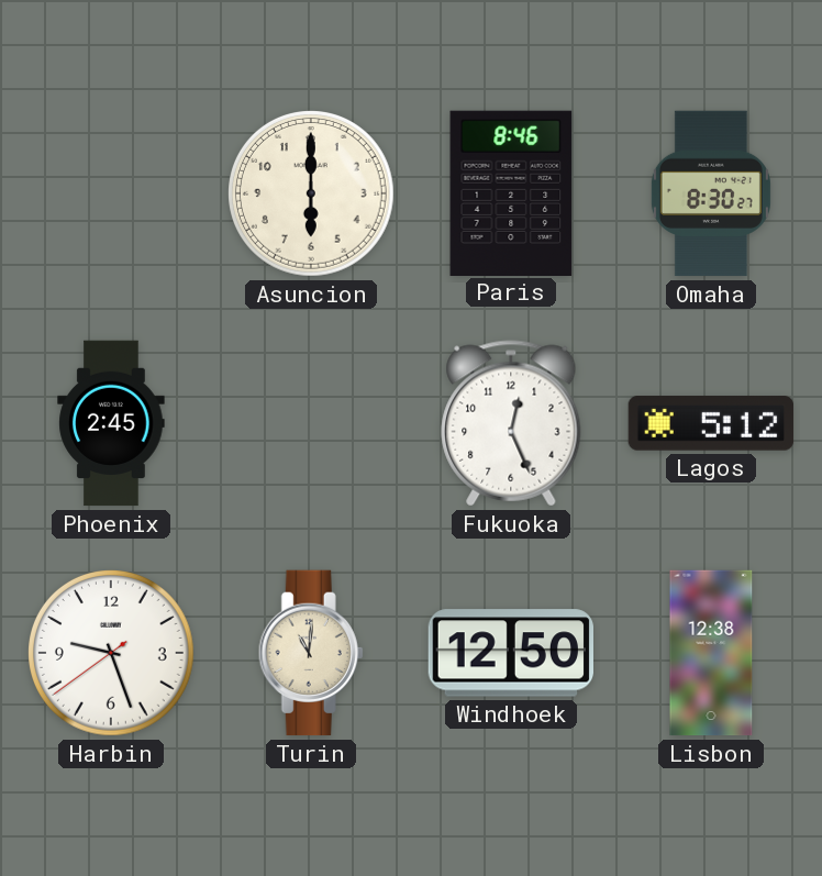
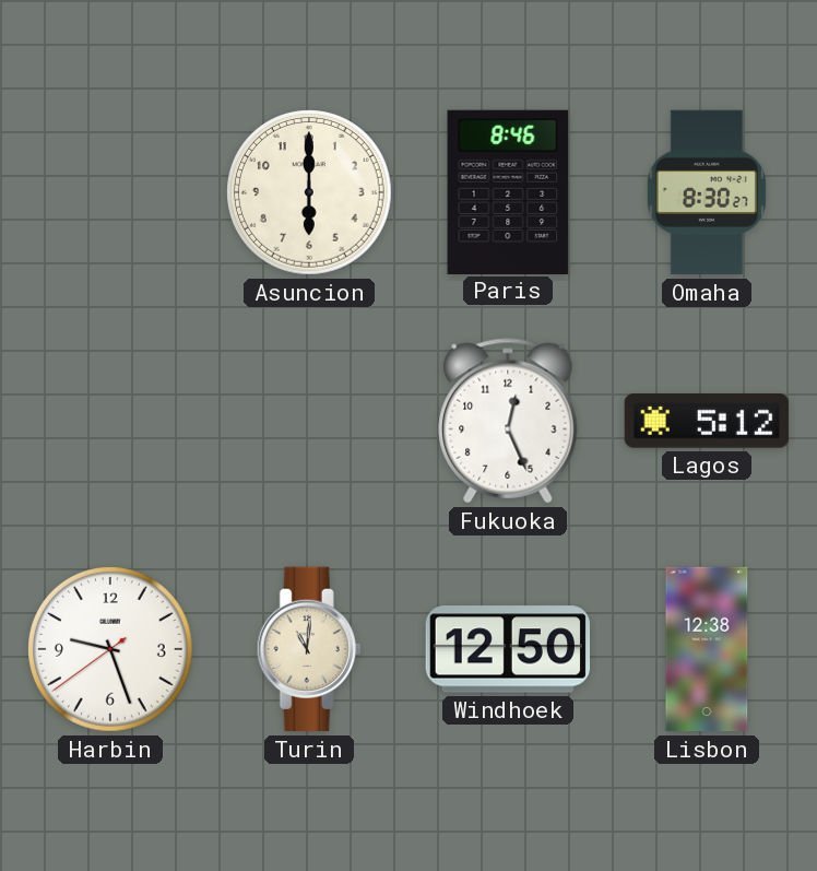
Phoenix: 2:45 -> none (111, 423)
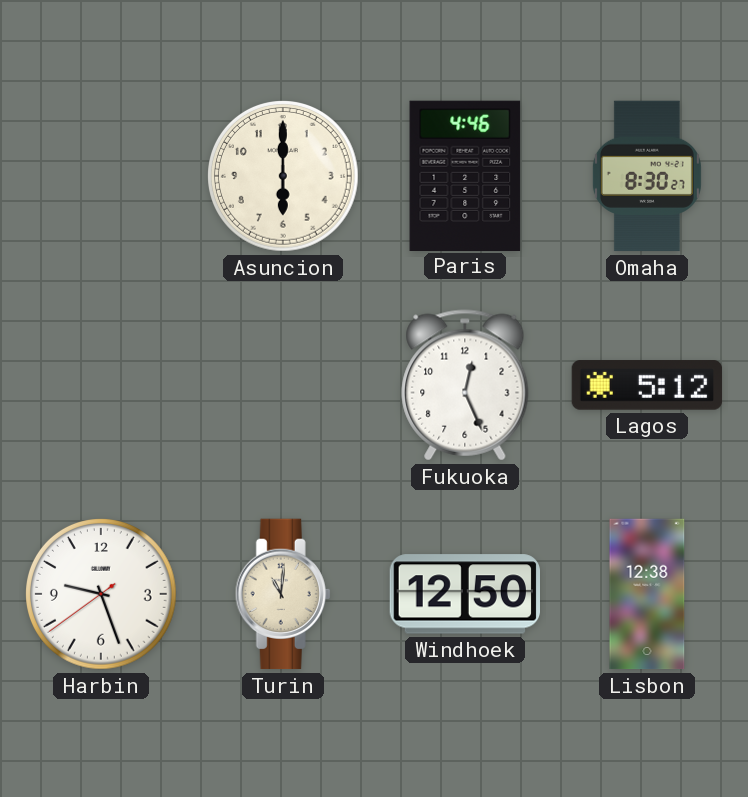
Paris: 8:46 -> 4:46 (465, 175)
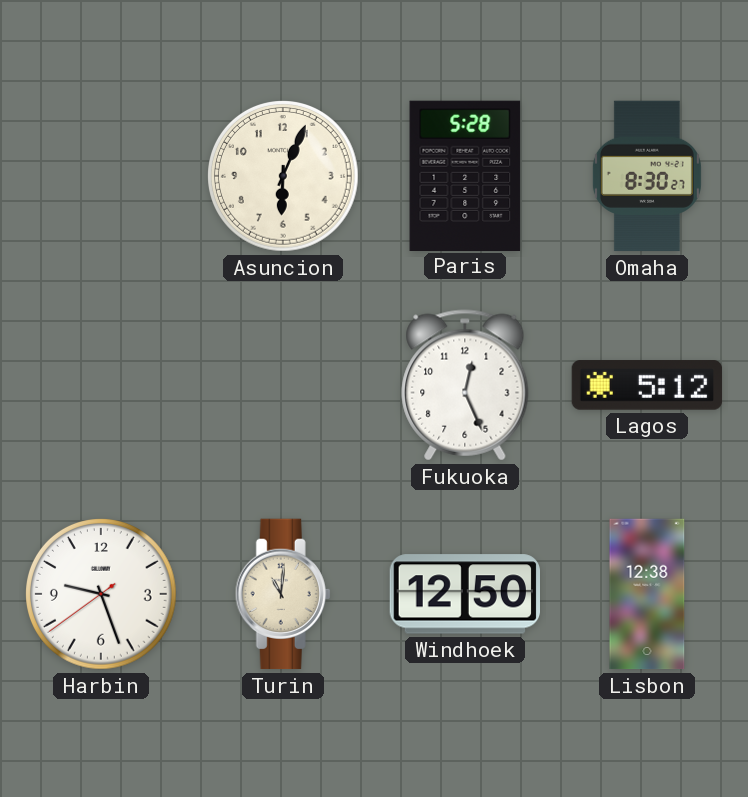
Asuncion: 6:00 -> 6:04 (284, 177)
Paris: 4:46 -> 5:28 (465, 175)
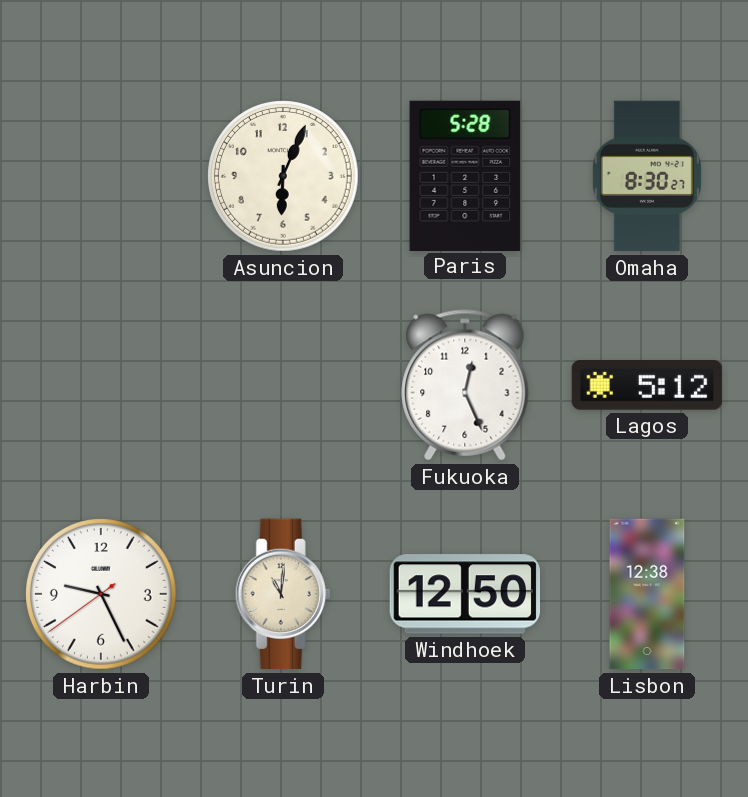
Harbin: 9:26 -> 9:25 (102, 595)
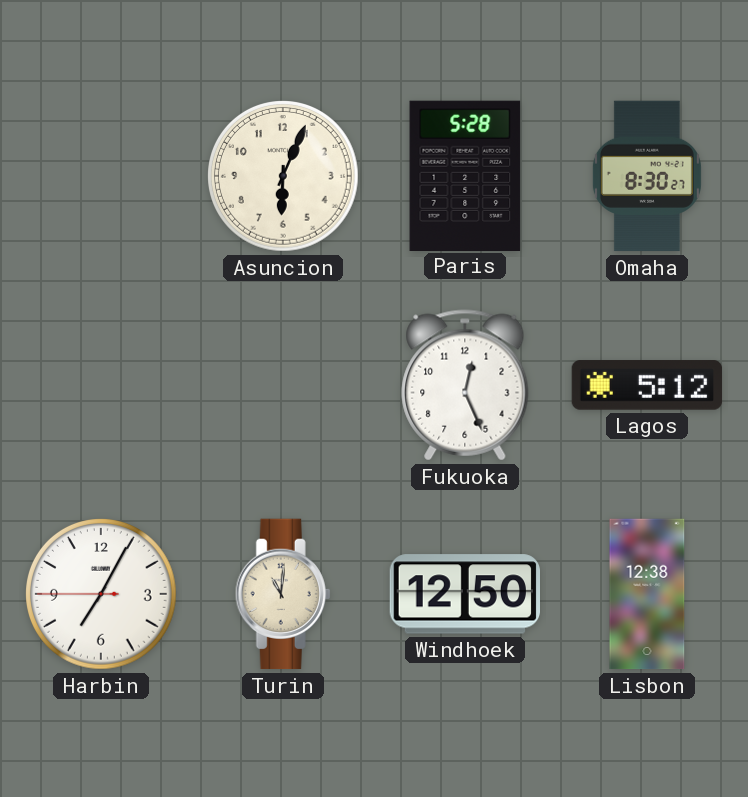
Harbin: 9:25 -> 7:04 (102, 595)
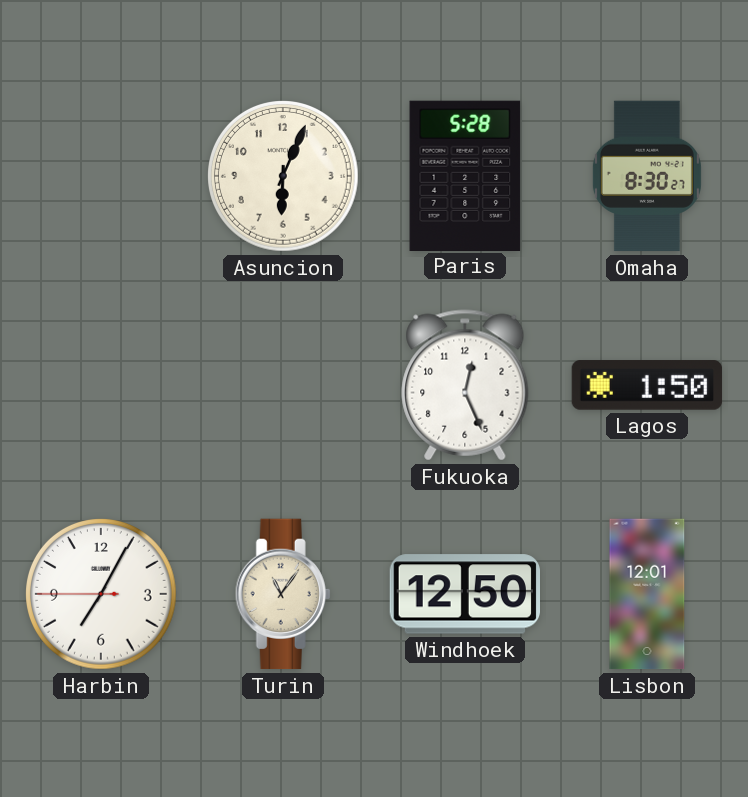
Lagos: 5:12 -> 1:50 (647, 385)
Turin: 11:01 -> 11:06 (283, 594)
Lisbon: 12:38 -> 12:01 (647, 594)
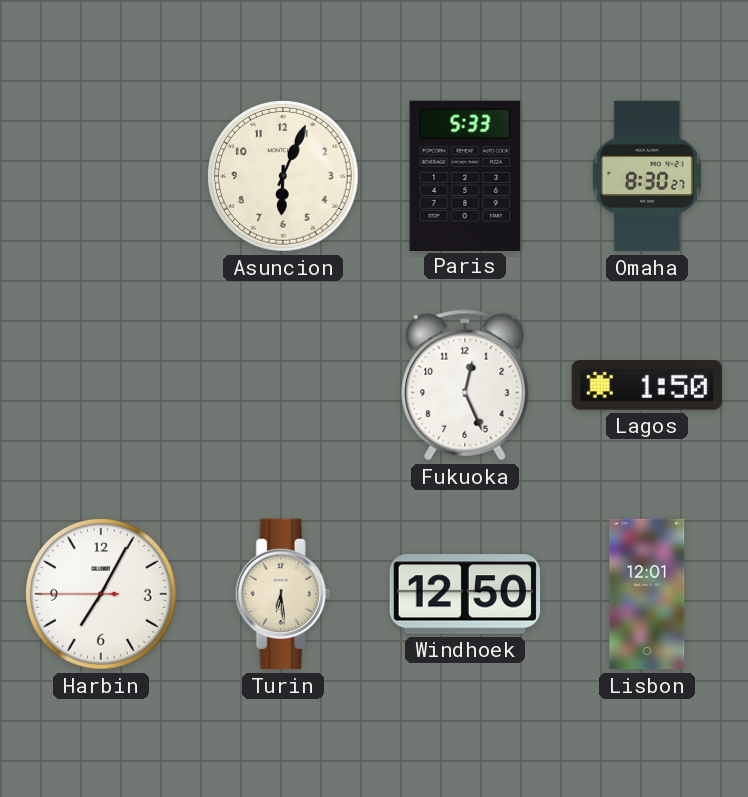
Paris: 5:28 -> 5:33 (465, 175)
Turin: 11:06 -> 6:29 (283, 594)
